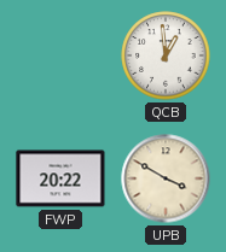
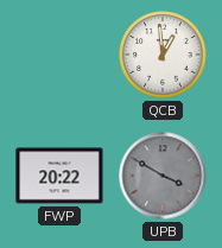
UPB dial: cream -> grey (163, 176)
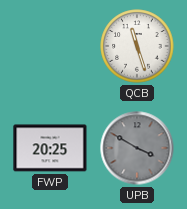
QCB: 12:59 -> 11:27 (137, 46)
FWP: 20:22 -> 20:25 (50, 148)
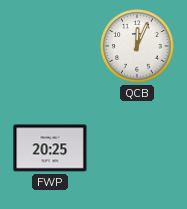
QCB: 11:27 -> 12:04 (137, 46)
UPB: 3:50 -> none (137, 148)
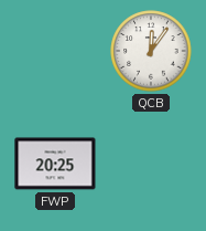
QCB: 12:04 -> 12:06 (151, 51)
